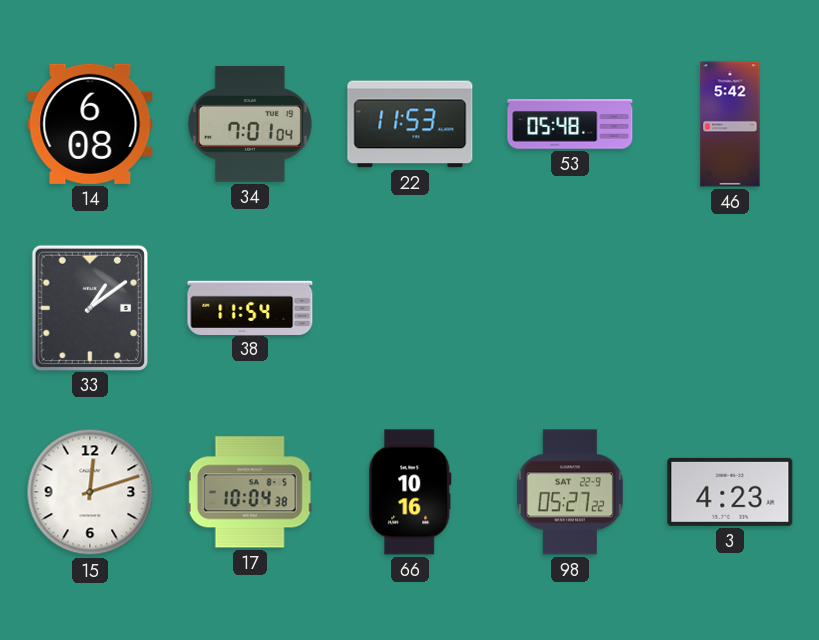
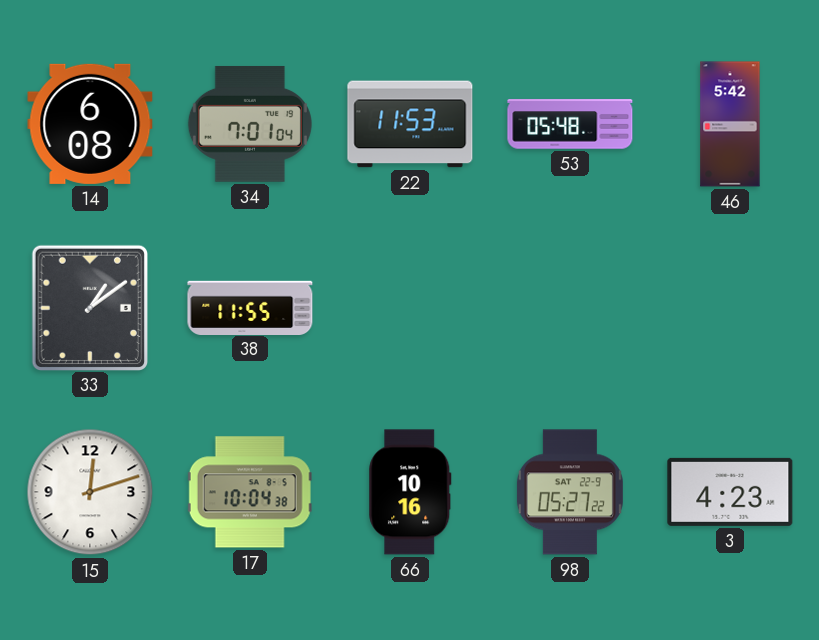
38: 11:54 -> 11:55 (250, 307)
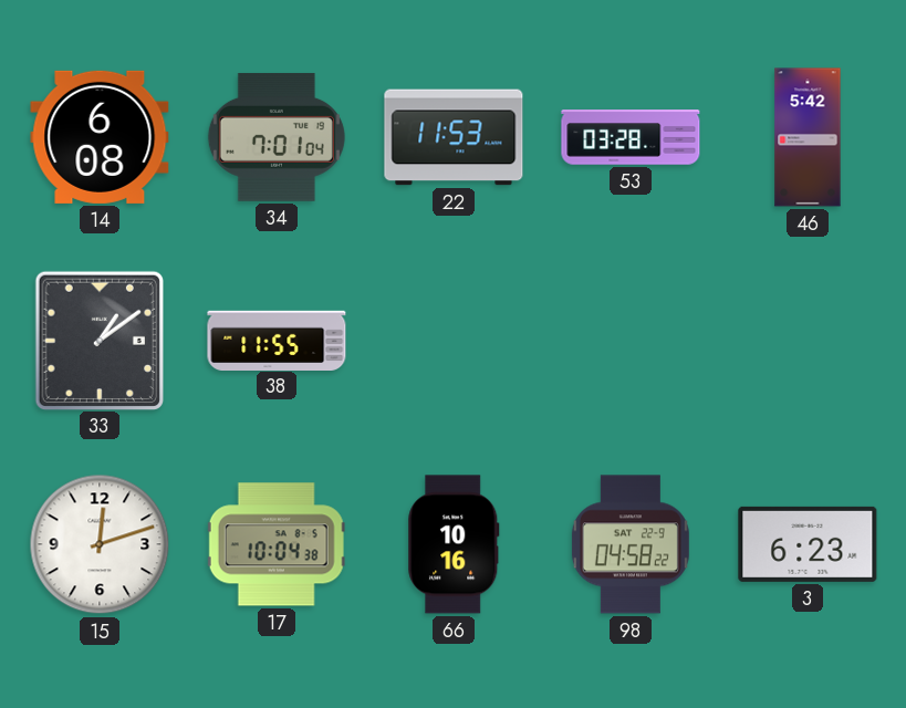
53: 05:48 -> 03:28 (631, 137)
98: 05:27 -> 04:58 (631, 544)
3: 4:23 -> 6:23 (808, 544)
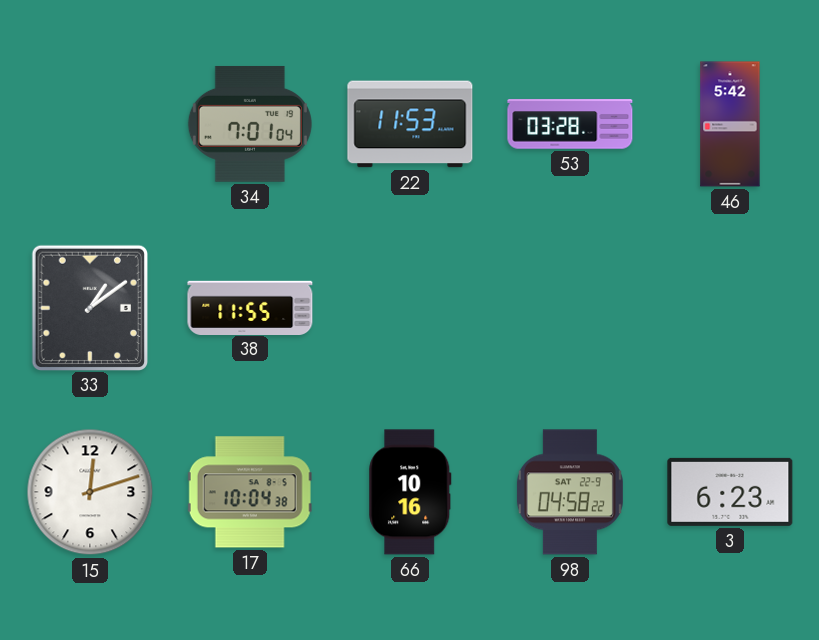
14: 6:08 -> none (100, 137)
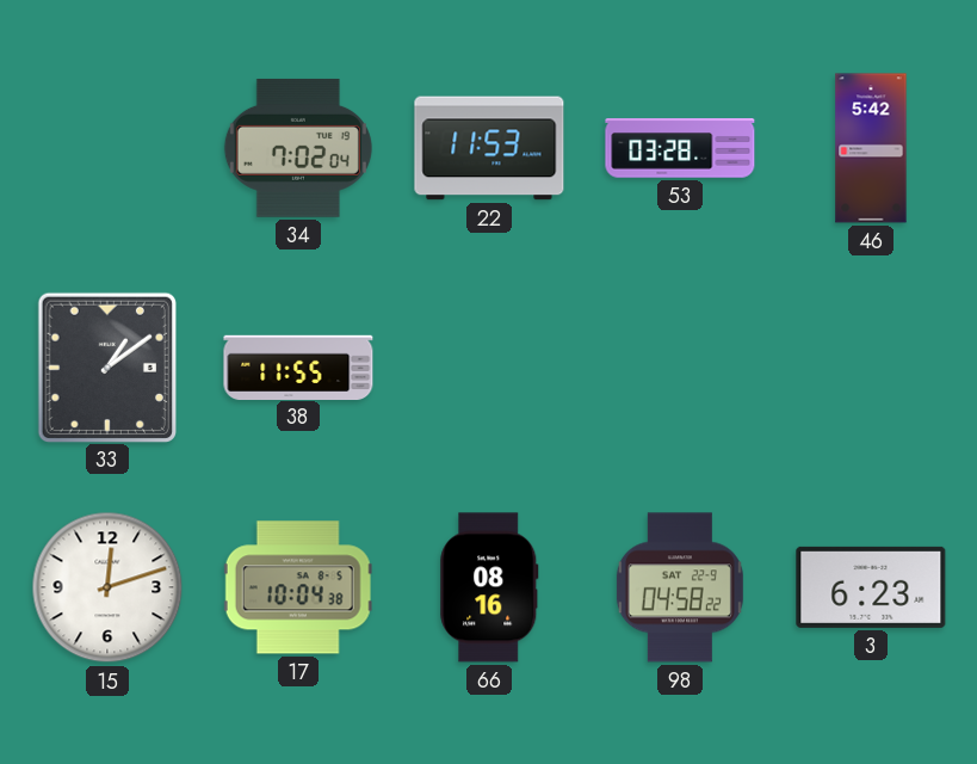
34: 7:01 -> 7:02 (298, 148)
66: 10:16 -> 08:16 (489, 587)
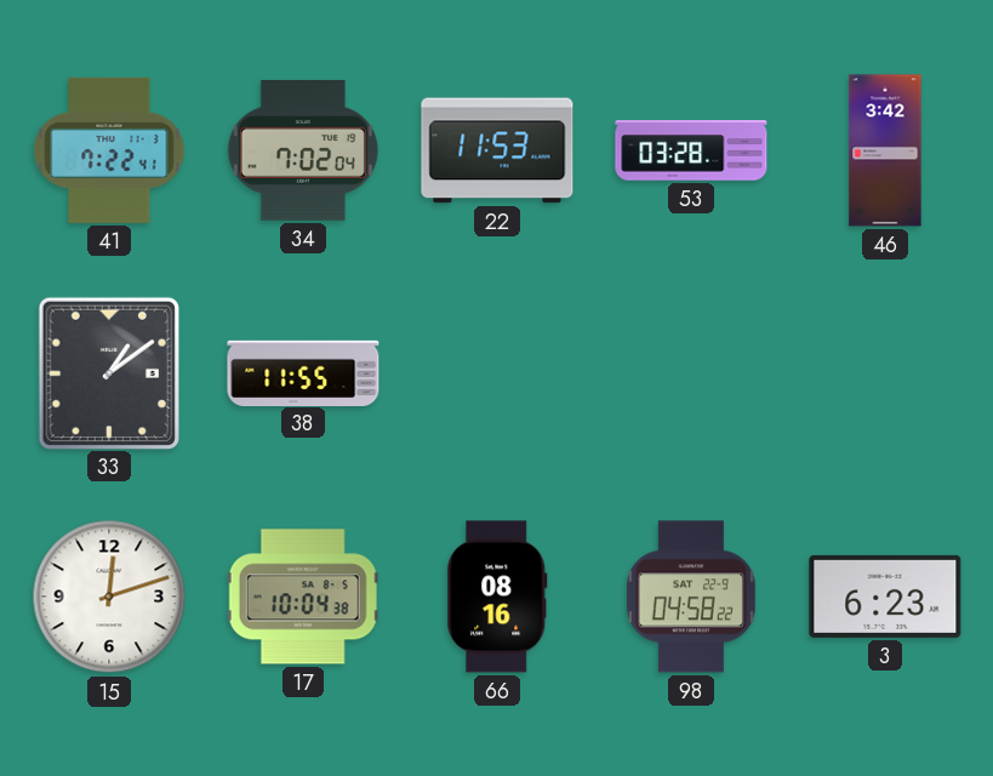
41: none -> 7:22 (109, 150)
46: 5:42 -> 3:42 (885, 150)
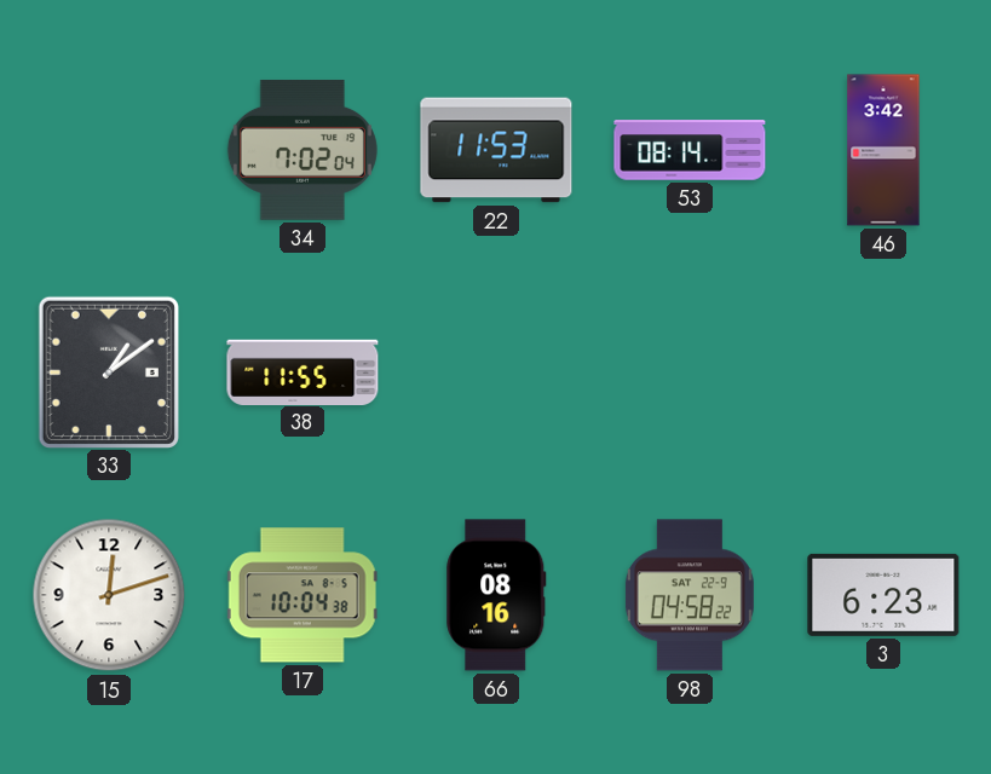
41: 7:22 -> none (109, 150)
53: 03:28 -> 08:14 (690, 150)
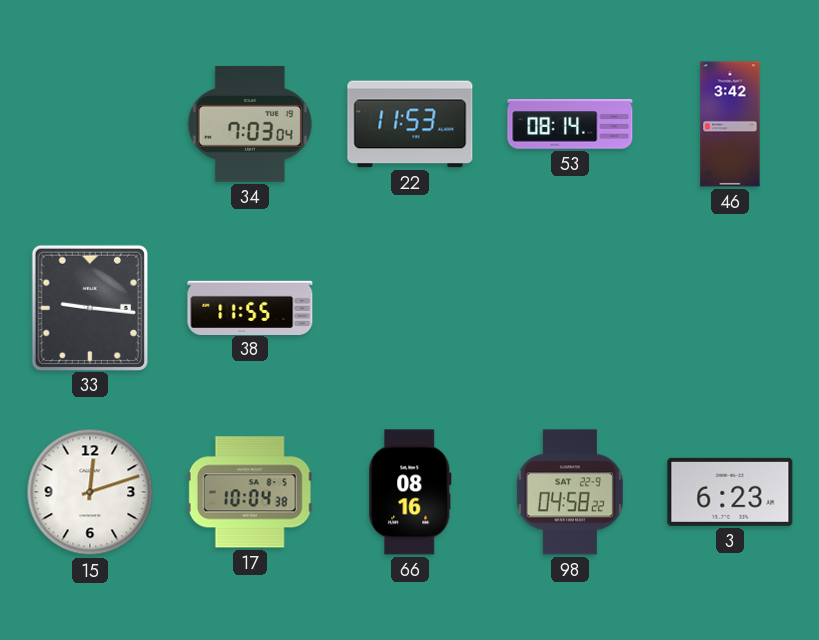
34: 7:02 -> 7:03 (250, 124)
33: 1:09 -> 9:16 (89, 307)
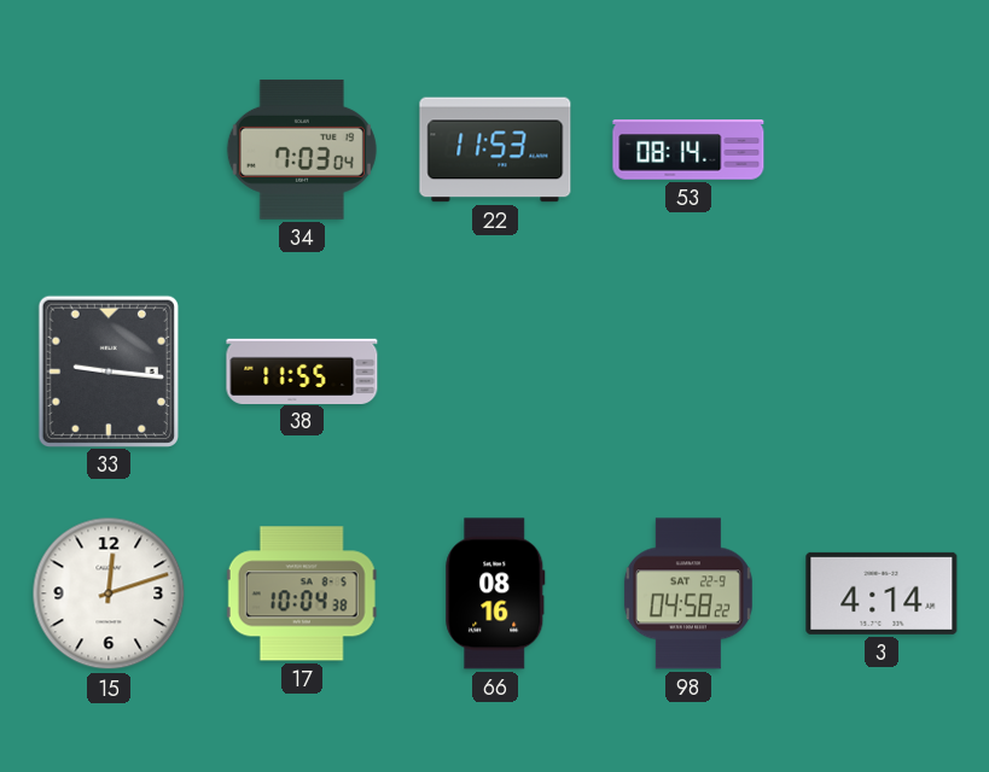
46: 3:42 -> none (730, 124)
3: 6:23 -> 4:14 (882, 593)
